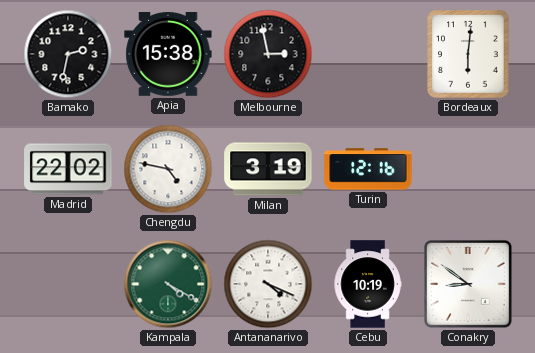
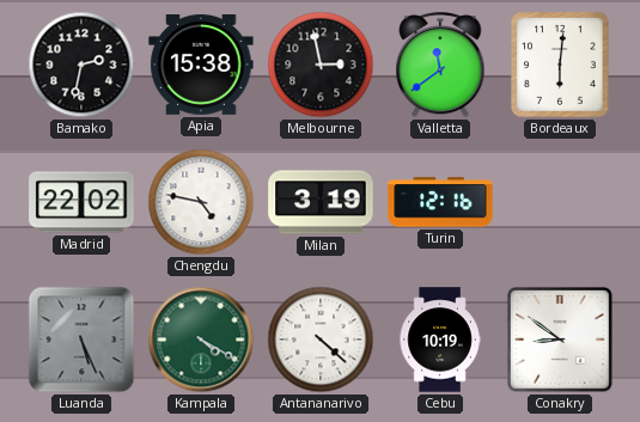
Valletta: none -> 11:39 (440, 66)
Luanda: none -> 5:26 (81, 340)
Antananarivo: 4:19 -> 4:22 (321, 340)
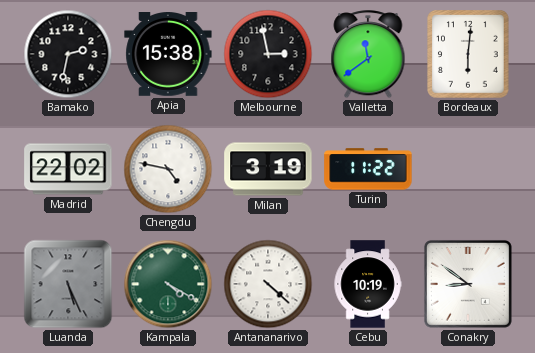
Turin: 12:16 -> 11:22 (368, 169)
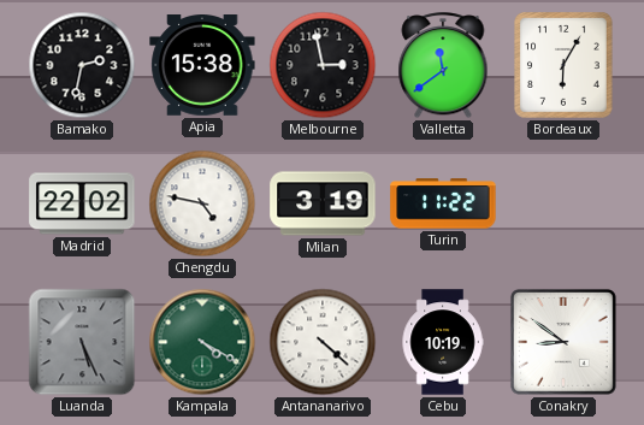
Bordeaux: 6:01 -> 6:05 (565, 65)
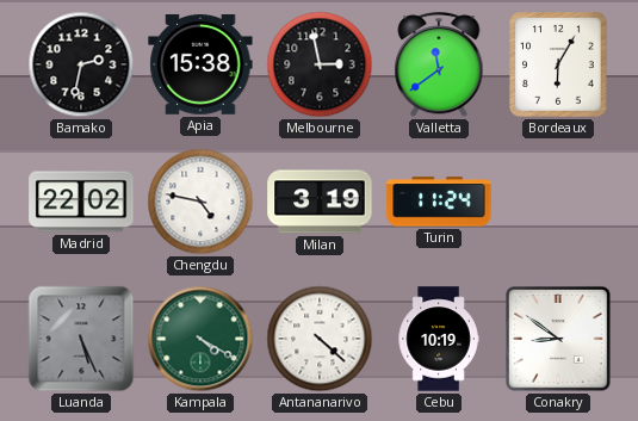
Turin: 11:22 -> 11:24 (439, 202)
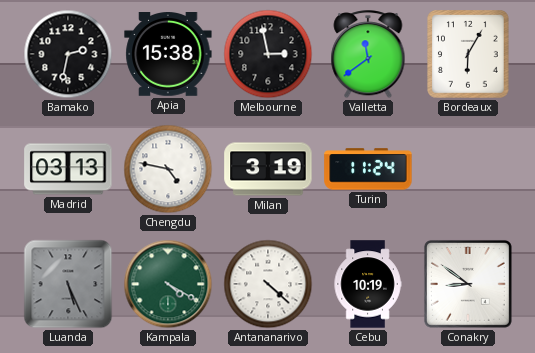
Madrid: 22:02 -> 03:13 (68, 169)
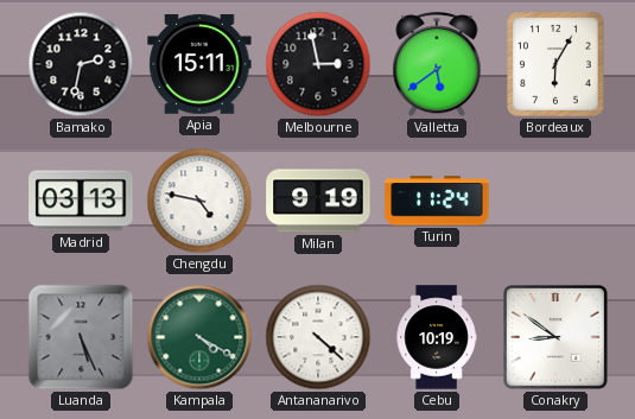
Apia: 15:38 -> 15:11 (199, 65)
Valletta: 11:39 -> 5:39 (437, 65)
Milan: 3:19 -> 9:19 (318, 201)
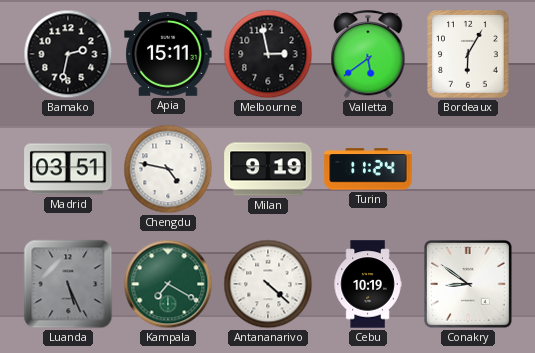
Madrid: 03:13 -> 03:51 (68, 169)
Kampala: 4:20 -> 7:20 (168, 284)
